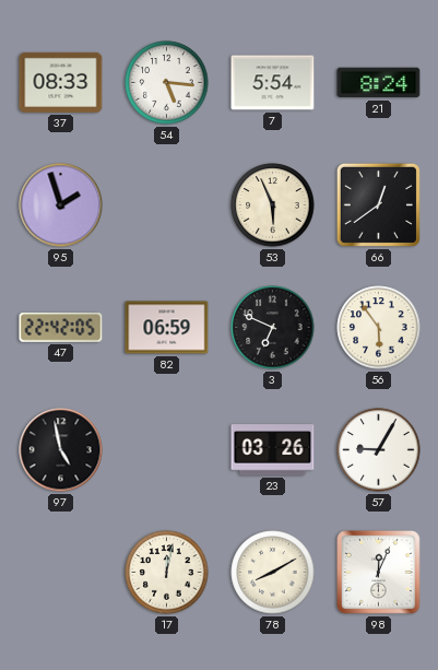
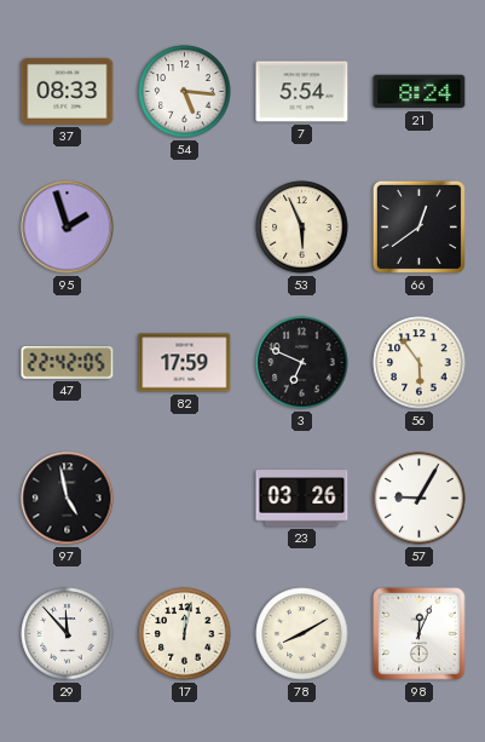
82: 06:59 -> 17:59 (185, 363)
29: none -> 11:53 (68, 634)
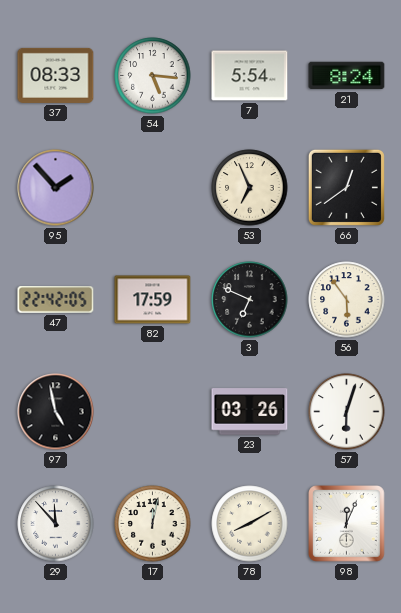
95: 1:57 -> 1:53 (56, 188)
53: 5:56 -> 6:56 (250, 188)
57: 9:05 -> 6:03 (347, 412)
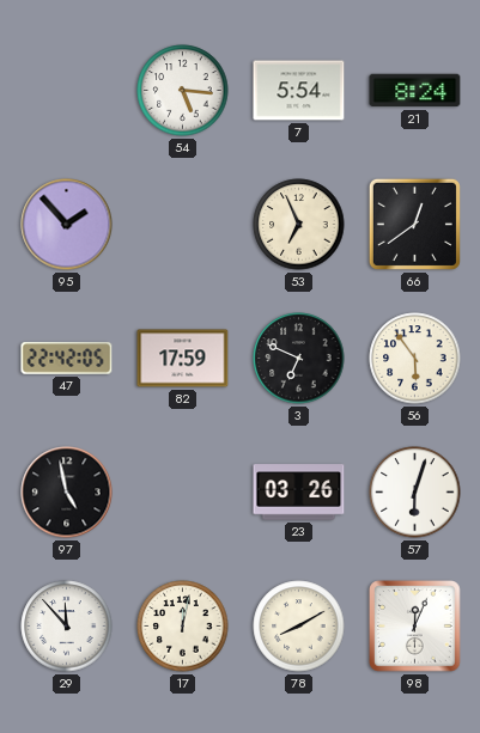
37: 08:33 -> none (56, 75)
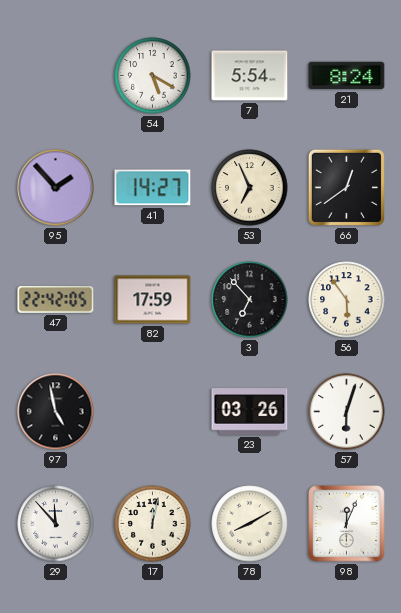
54: 5:16 -> 5:20 (153, 76)
41: none -> 14:27 (153, 188)
3: 6:49 -> 6:53 (250, 300)
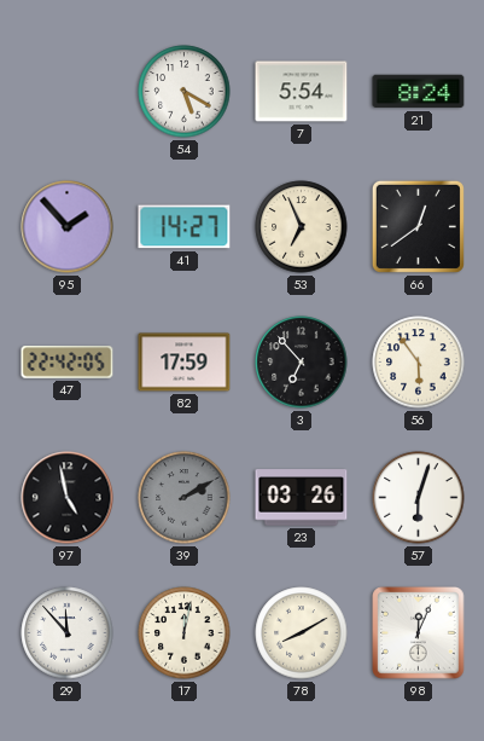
39: none -> 2:10 (185, 498)
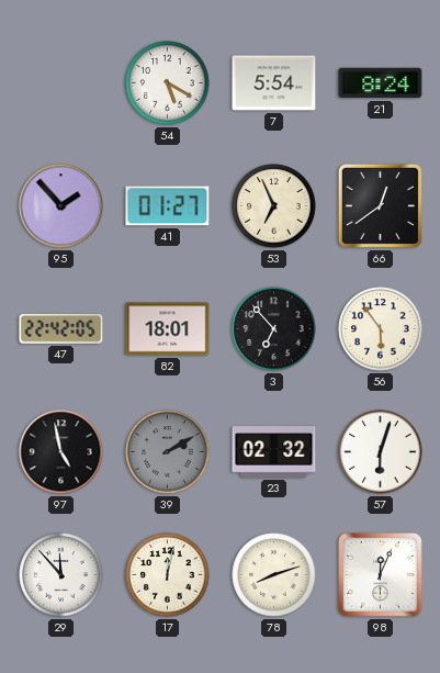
41: 14:27 -> 01:27 (168, 206)
82: 17:59 -> 18:01 (168, 329)
23: 03:26 -> 02:32 (274, 452)
78: 8:10 -> 8:12 (274, 575)
